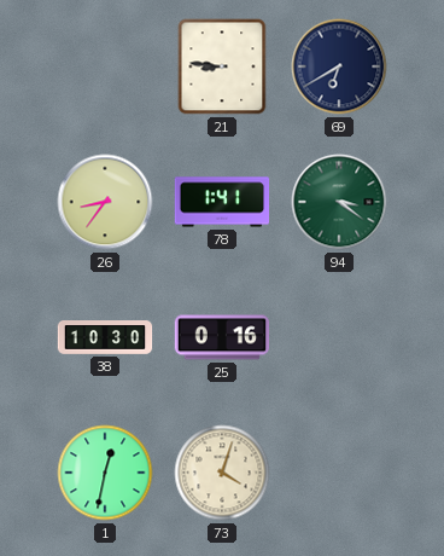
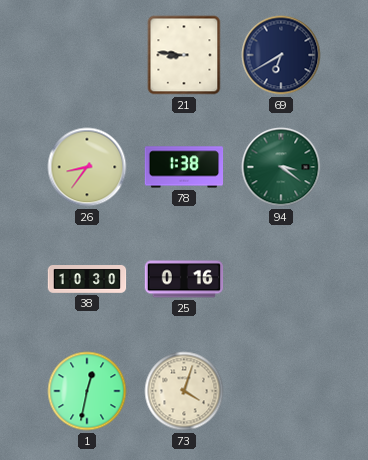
78: 1:41 -> 1:38 (184, 167)
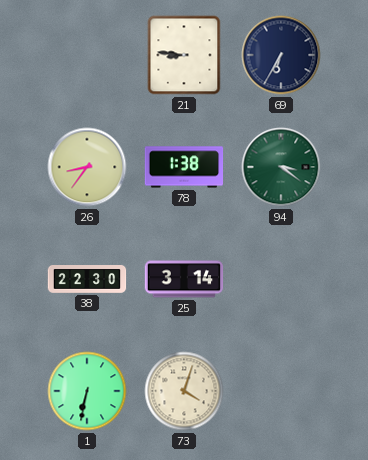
69: 6:40 -> 6:35 (281, 55)
38: 10:30 -> 22:30 (87, 280)
25: 0:16 -> 3:14 (184, 279)
1: 12:32 -> 6:32 (87, 391)
